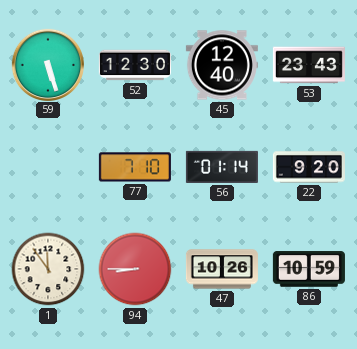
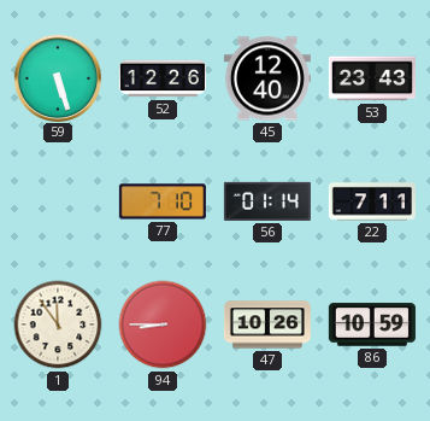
52: 12:30 -> 12:26 (163, 78)
22: 9:20 -> 7:11 (372, 201)
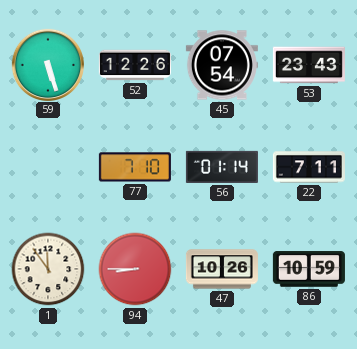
45: 12:40 -> 07:54 (222, 65)
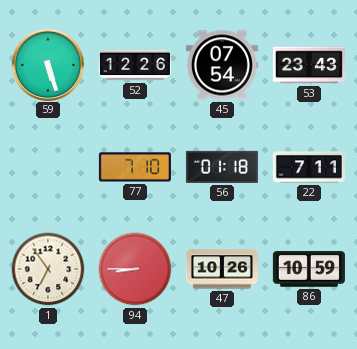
56: 01:14 -> 01:18 (222, 167)
1: 11:54 -> 6:54 (48, 269)
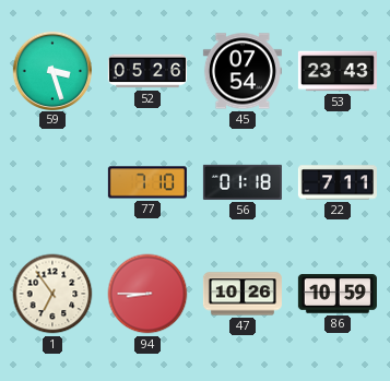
59: 5:27 -> 3:27 (51, 70)
52: 12:26 -> 05:26 (147, 71)
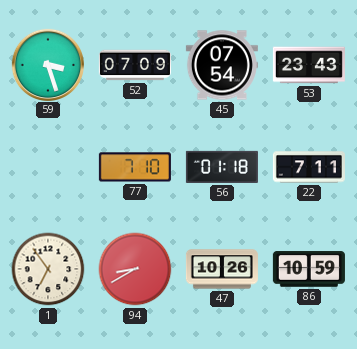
52: 05:26 -> 07:09 (135, 65)
94: 8:45 -> 8:40 (135, 269)
